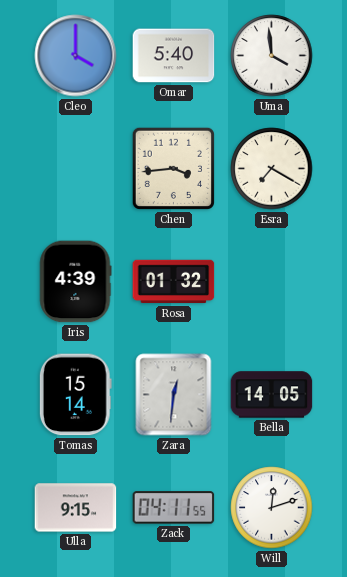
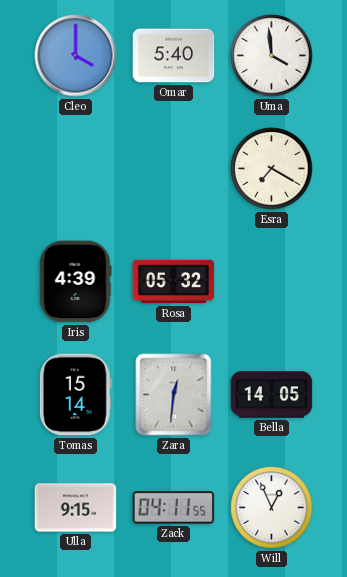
Chen: 3:44 -> none (173, 168)
Rosa: 01:32 -> 05:32 (174, 282)
Will: 12:12 -> 12:56 (272, 508)
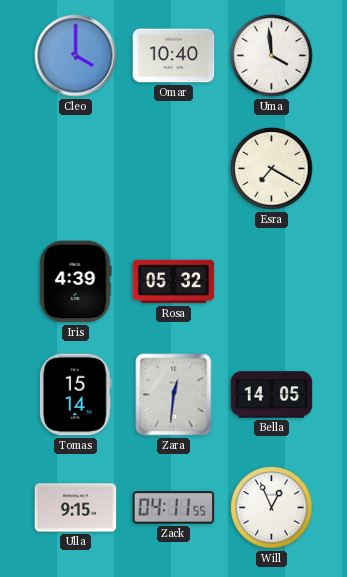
Omar: 5:40 -> 10:40 (174, 56)
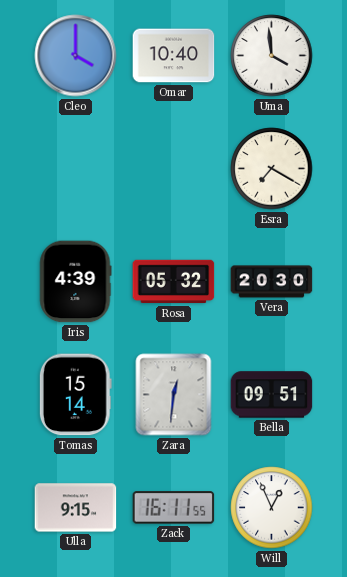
Vera: none -> 20:30 (272, 282)
Bella: 14:05 -> 09:51 (272, 395)
Zack: 04:11 -> 16:11 (174, 508)
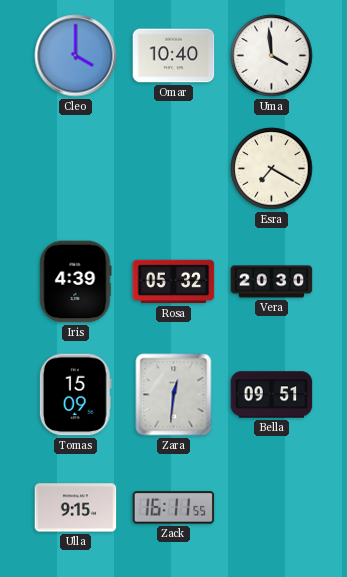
Tomas: 15:14 -> 15:09 (75, 395)
Will: 12:56 -> none (272, 508)
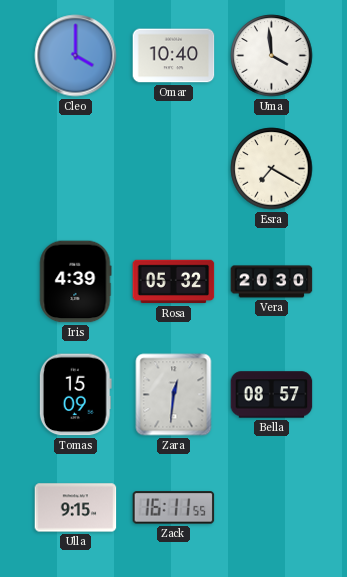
Bella: 09:51 -> 08:57 (272, 395)
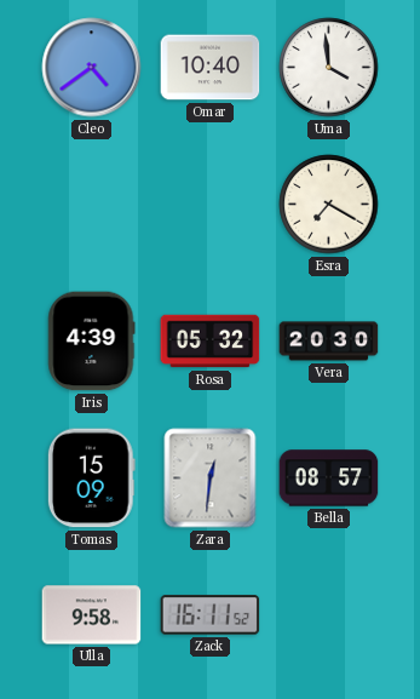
Cleo: 4:00 -> 4:39 (92, 68)
Ulla: 9:15 -> 9:58 (92, 615)
Zack: 16:11:55 -> 16:11:52 (211, 615)
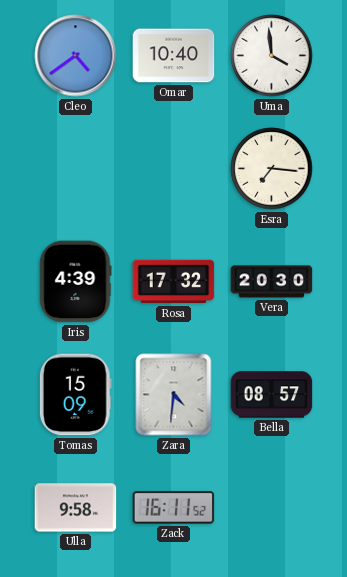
Esra: 7:20 -> 7:16 (272, 169)
Rosa: 05:32 -> 17:32 (174, 282)
Zara: 12:31 -> 4:31 (174, 395)
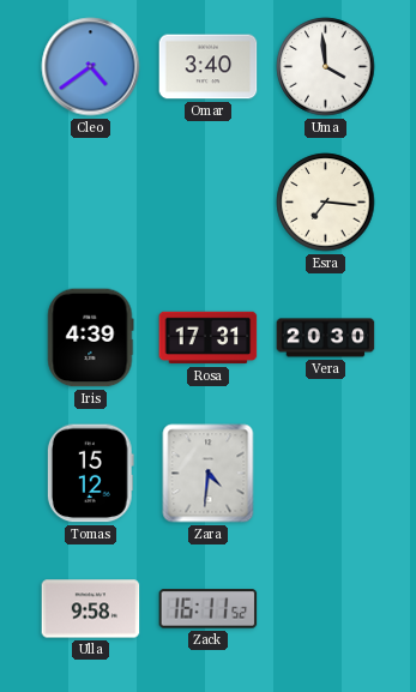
Omar: 10:40 -> 3:40 (209, 67)
Rosa: 17:32 -> 17:31 (209, 338)
Tomas: 15:09 -> 15:12 (90, 474)
Bella: 08:57 -> none (272, 395)
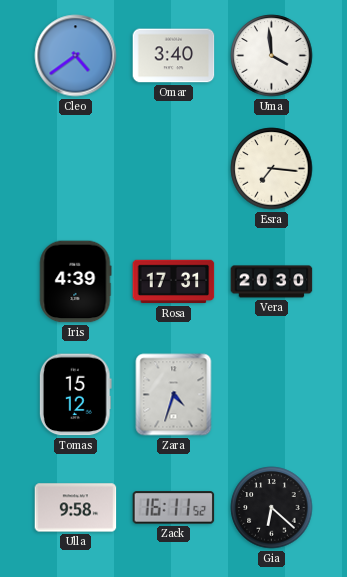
Zara: 4:31 -> 4:33 (174, 395)
Gia: none -> 6:22 (272, 508)
